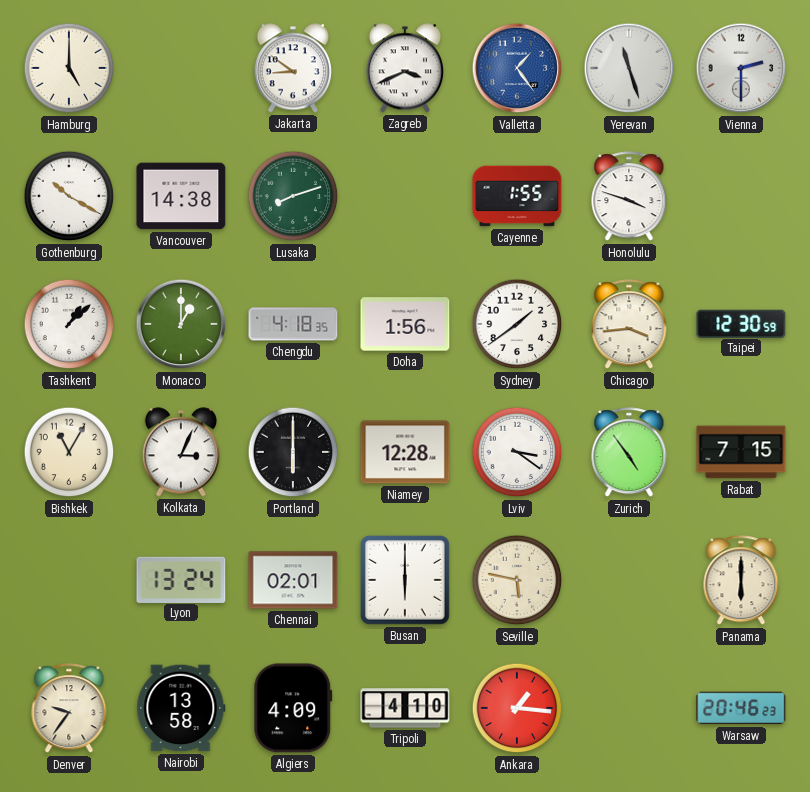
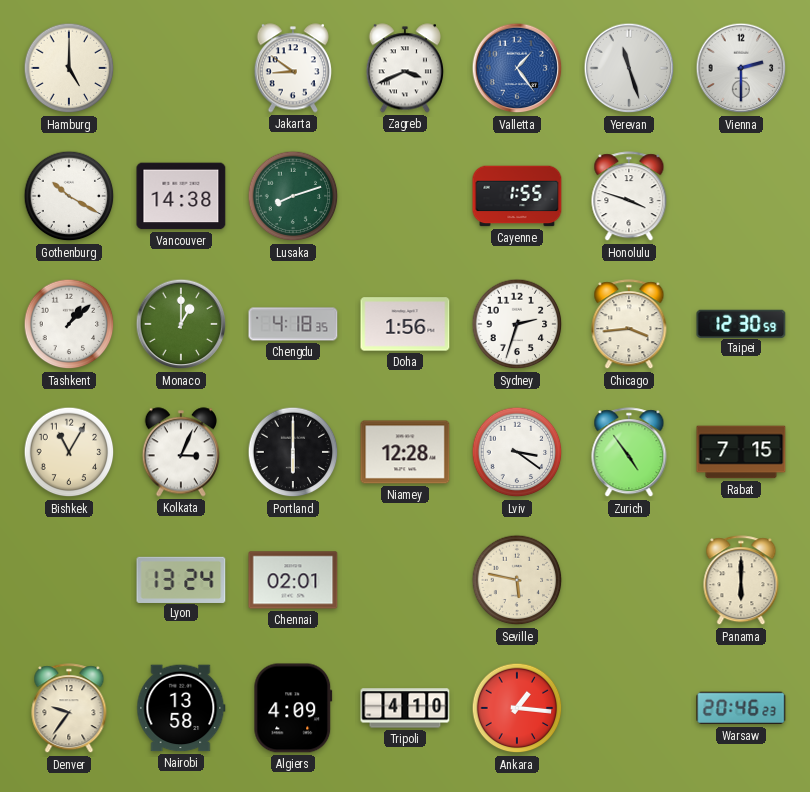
Sydney: 1:39 -> 2:33 (517, 324)
Busan: 6:00 -> none (405, 580)
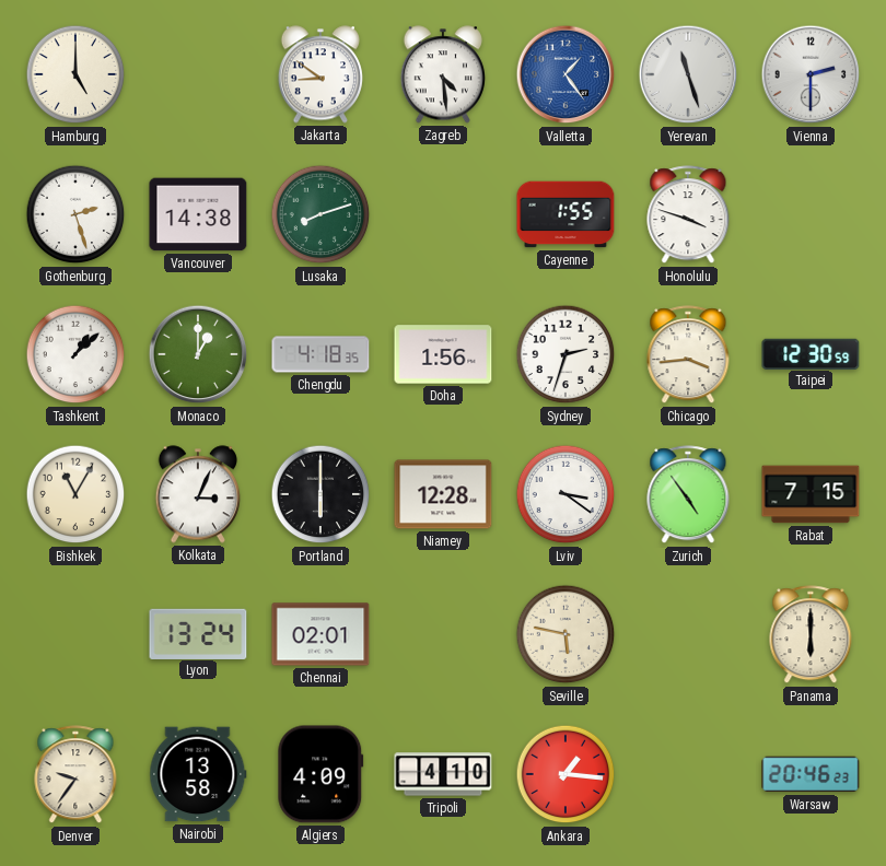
Zagreb: 3:41 -> 4:29 (443, 74)
Gothenburg: 10:20 -> 2:27 (75, 214)
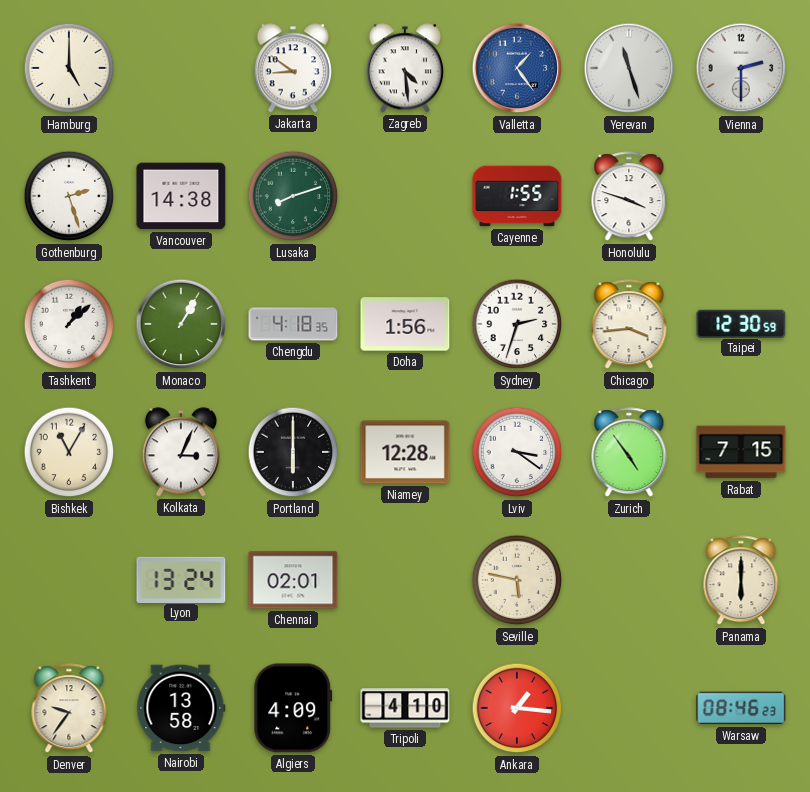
Monaco: 1:00 -> 1:05 (181, 324)
Warsaw: 20:46 -> 08:46 (741, 708)
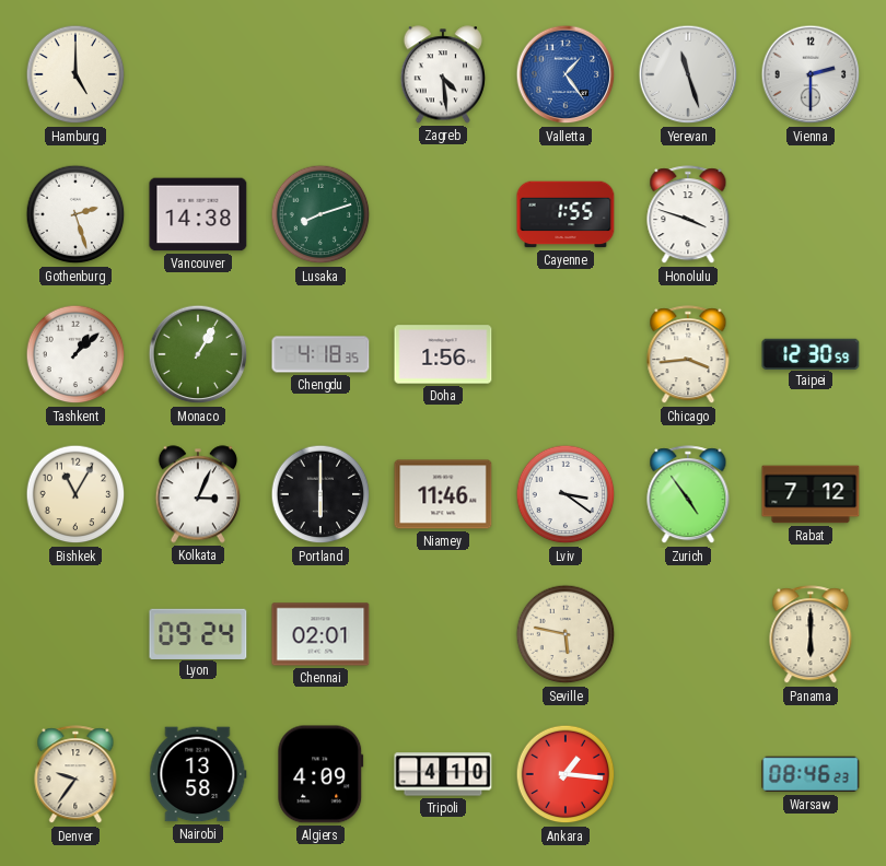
Jakarta: 8:51 -> none (293, 68)
Sydney: 2:33 -> none (517, 324)
Niamey: 12:28 -> 11:46 (443, 494)
Rabat: 7:15 -> 7:12 (811, 494)
Lyon: 13:24 -> 09:24 (198, 633)
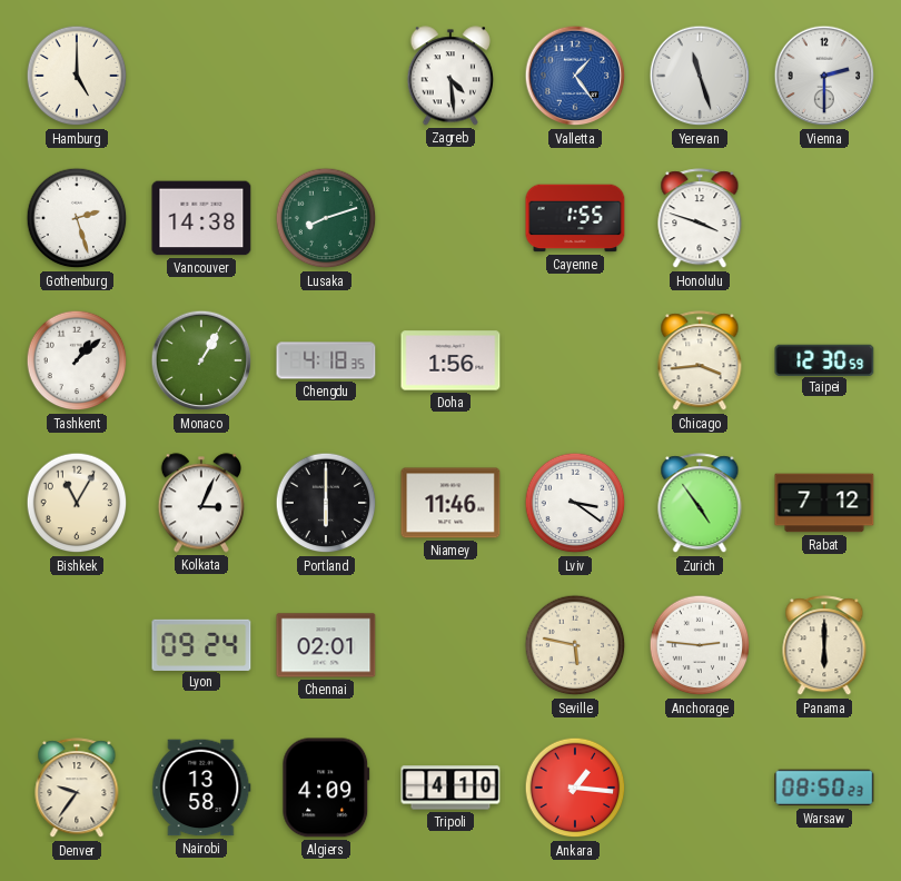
Anchorage: none -> 2:46 (700, 645)
Warsaw: 08:46 -> 08:50 (824, 788)
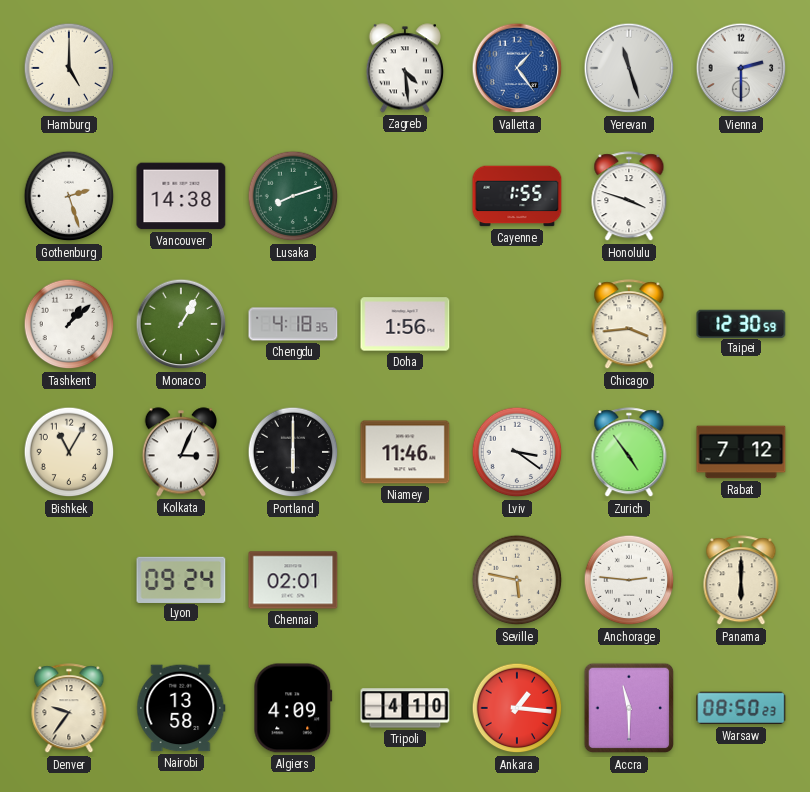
Accra: none -> 11:30 (629, 708)
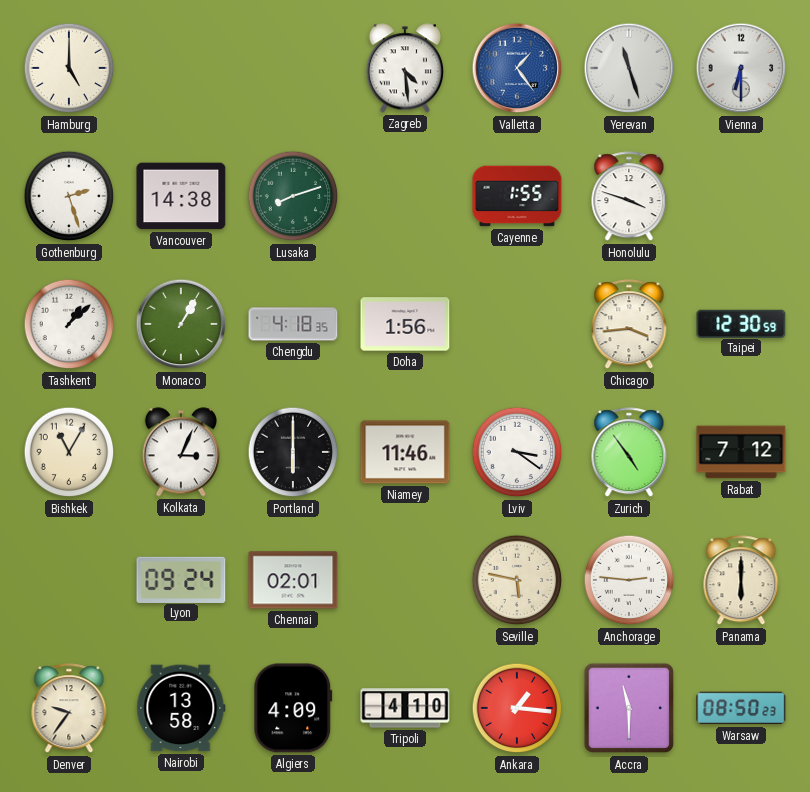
Vienna: 2:30 -> 6:30 (741, 68)
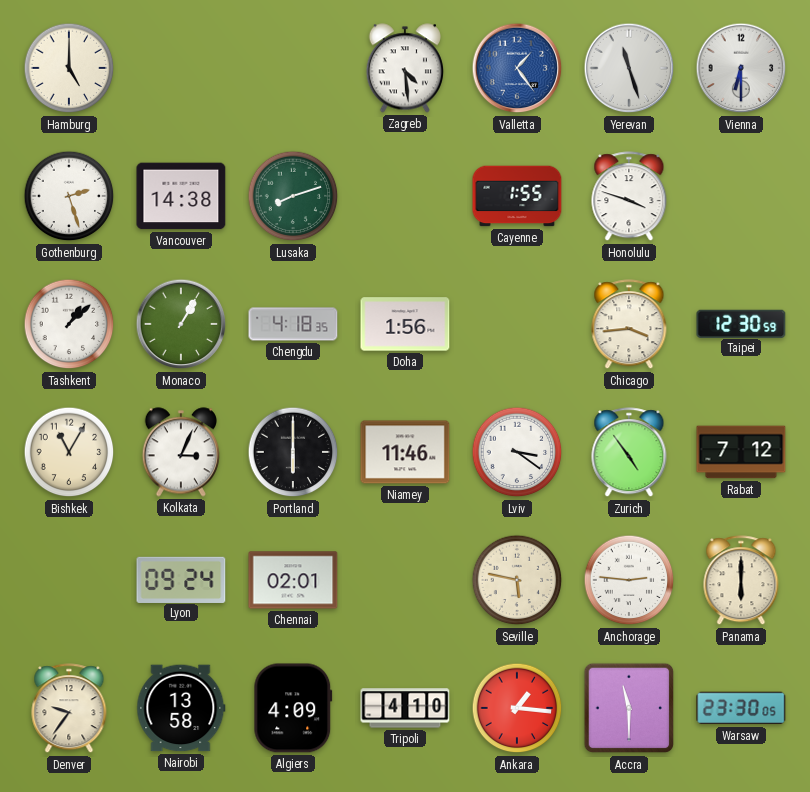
Warsaw: 08:50 -> 23:30 (741, 708)
